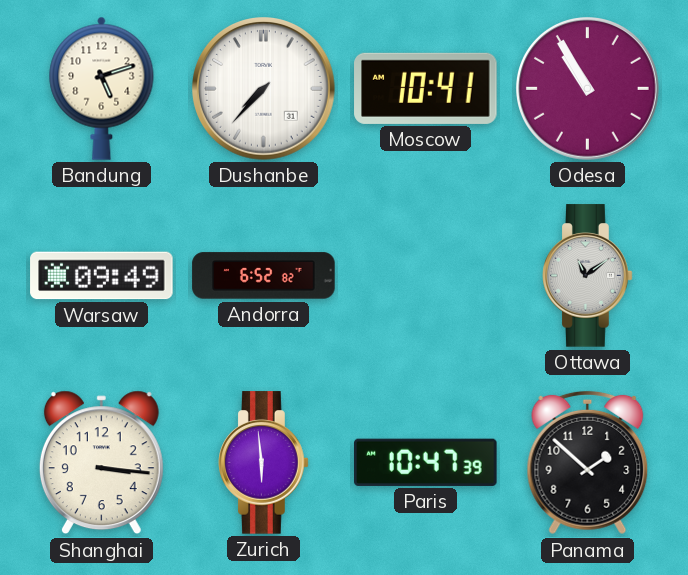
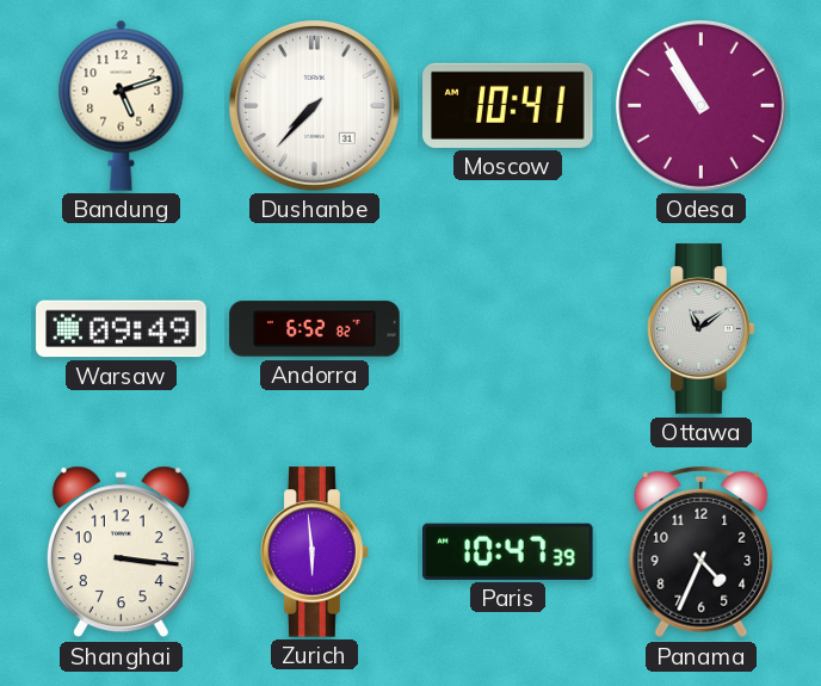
Panama: 1:52 -> 4:34 (702, 552)
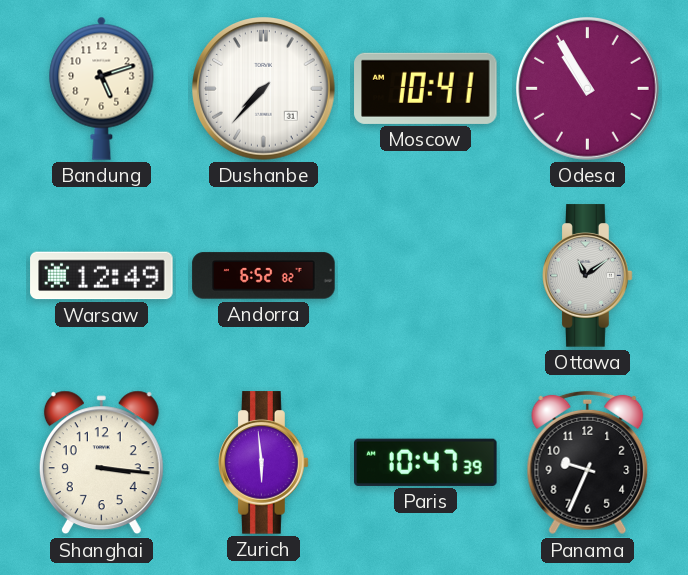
Warsaw: 09:49 -> 12:49 (102, 276)
Panama: 4:34 -> 9:34 (588, 463)
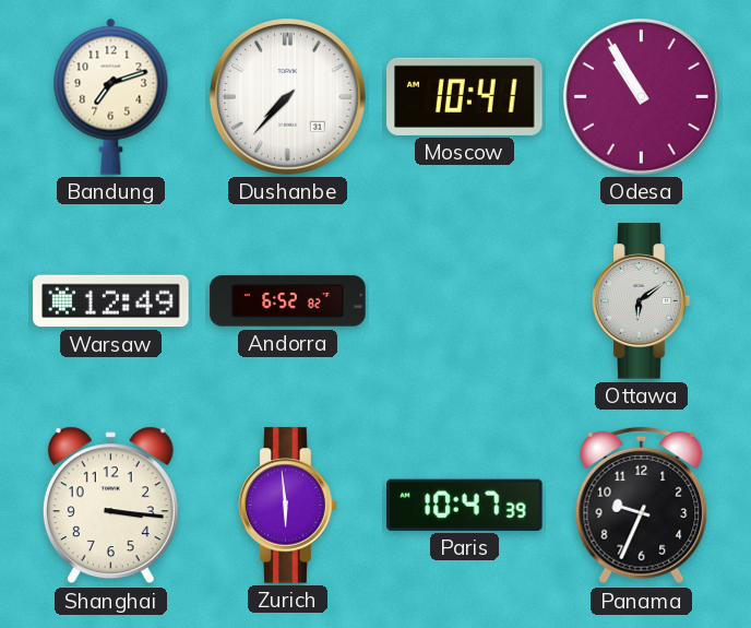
Bandung: 5:12 -> 7:12 (111, 96)
Ottawa: 11:09 -> 6:09 (642, 301)
